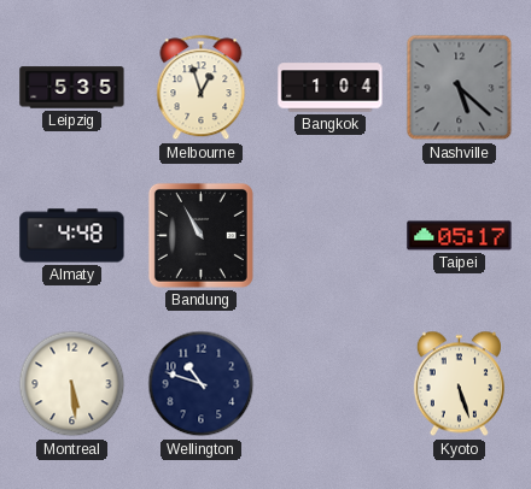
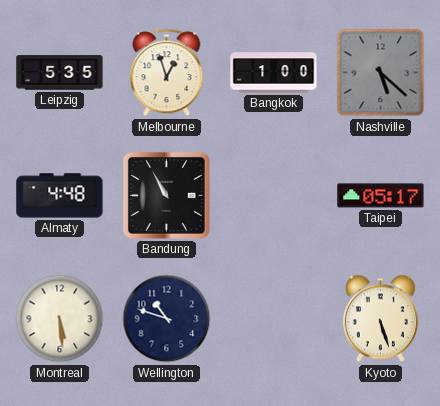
Bangkok: 1:04 -> 1:00 (274, 73)
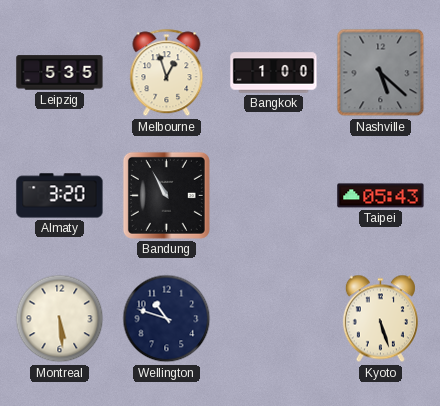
Almaty: 4:48 -> 3:20 (60, 196)
Taipei: 05:17 -> 05:43 (381, 196)
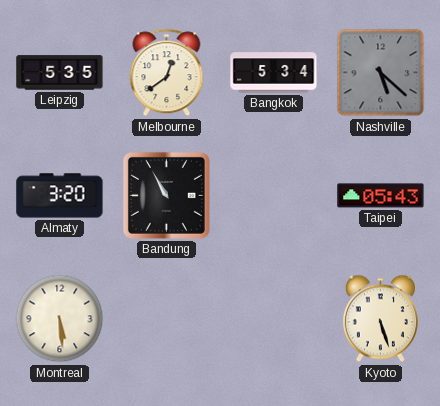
Melbourne: 12:57 -> 12:39 (167, 73)
Bangkok: 1:00 -> 5:34 (274, 73)
Wellington: 10:48 -> none (167, 319)
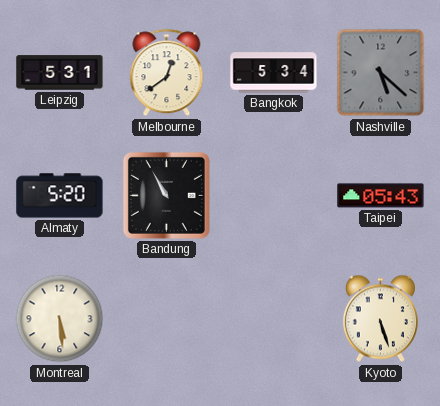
Leipzig: 5:35 -> 5:31 (60, 73)
Almaty: 3:20 -> 5:20 (60, 196)
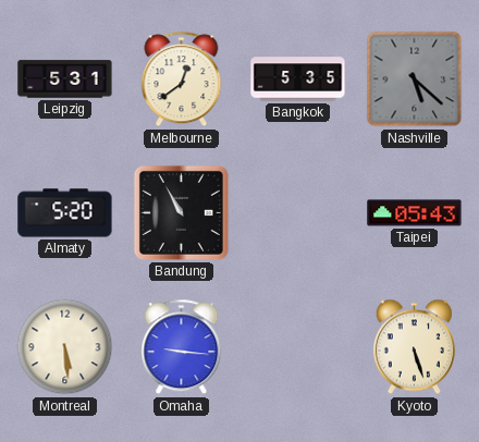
Bangkok: 5:34 -> 5:35 (298, 79)
Omaha: none -> 9:16 (182, 347)
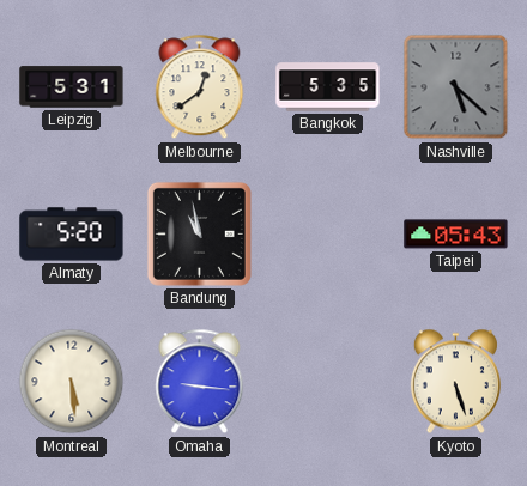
Bandung: 10:55 -> 10:58 (199, 233)
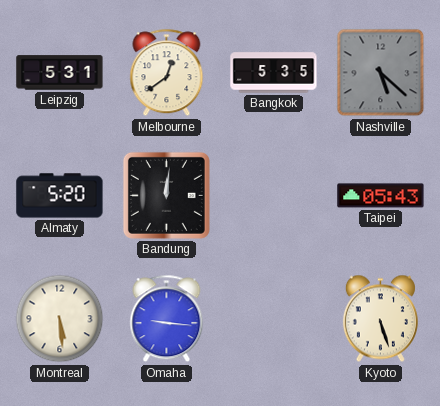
Bandung: 10:58 -> 12:01 (166, 195)
